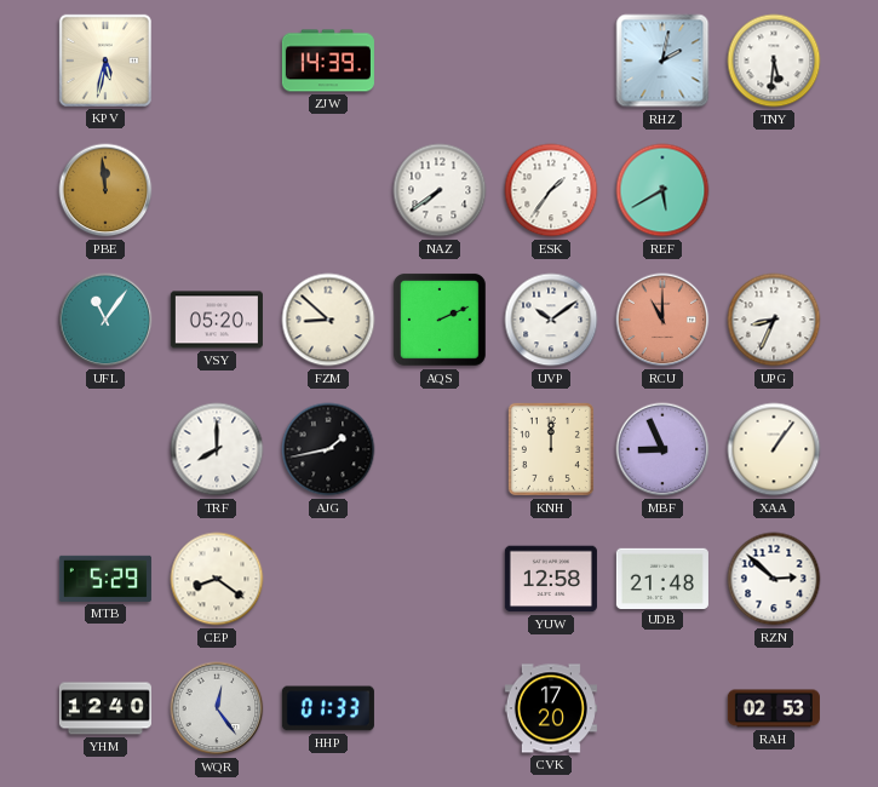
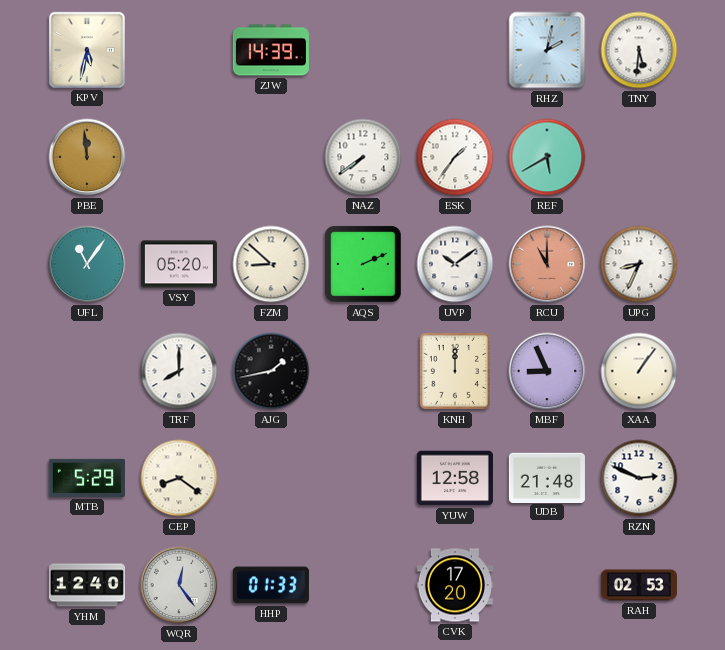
RZN: 2:52 -> 2:49 (639, 478)
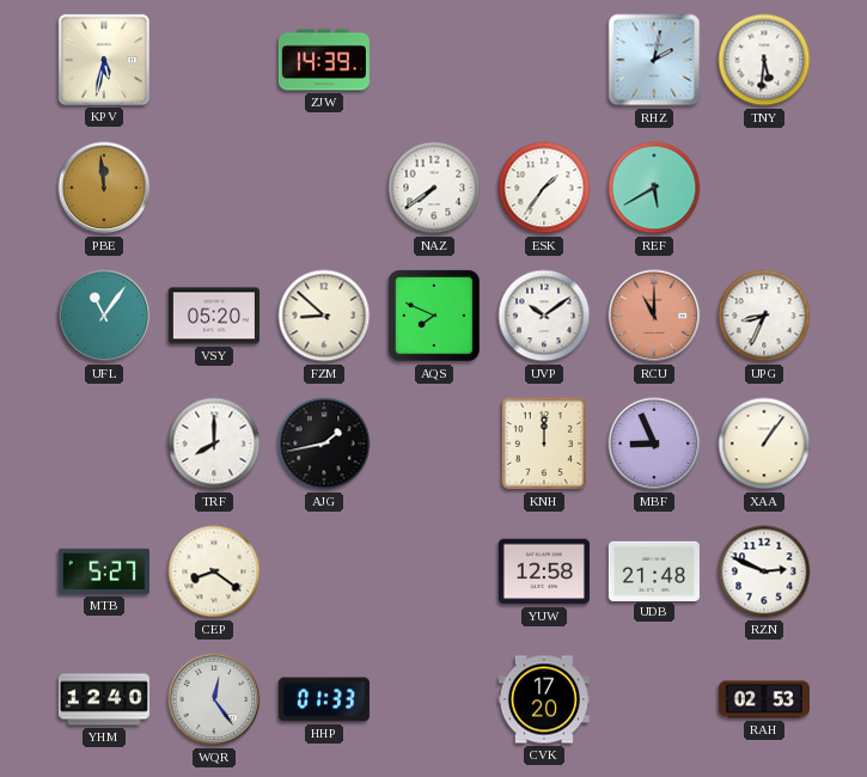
AQS: 2:11 -> 7:49 (434, 316)
MTB: 5:29 -> 5:27 (104, 571)
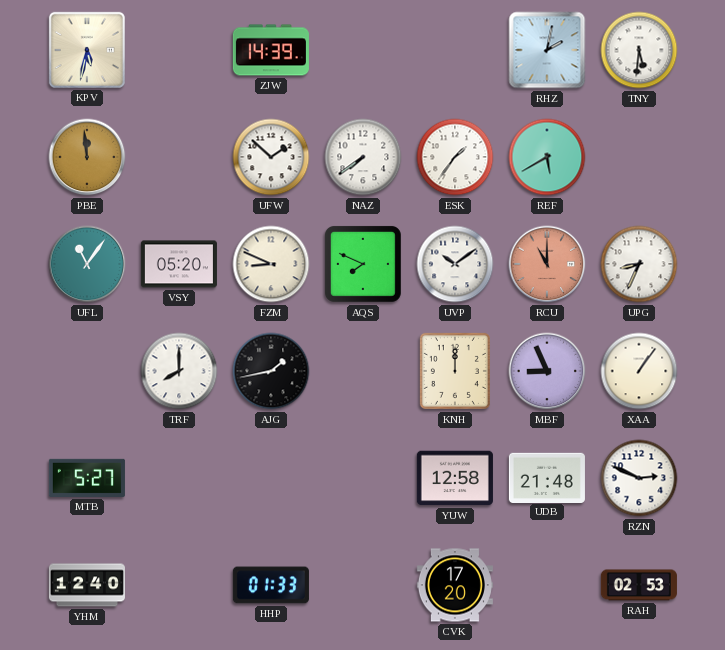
UFW: none -> 1:52 (271, 157)
FZM: 8:52 -> 8:49 (271, 264)
CEP: 8:21 -> none (214, 571)
WQR: 12:24 -> none (214, 699)
